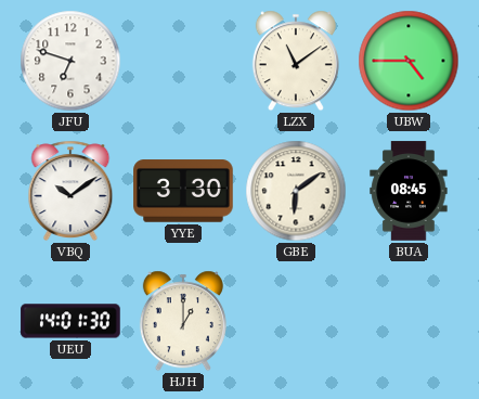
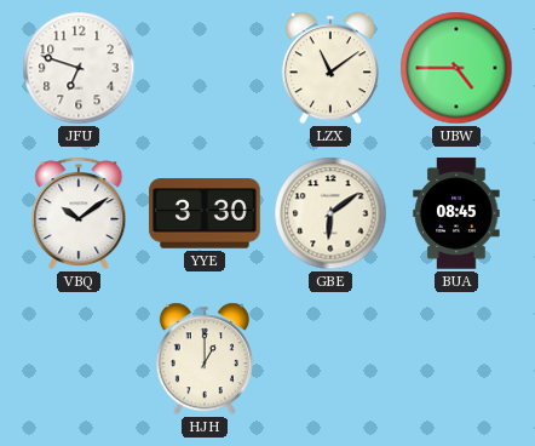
UEU: 14:01 -> none (70, 321)
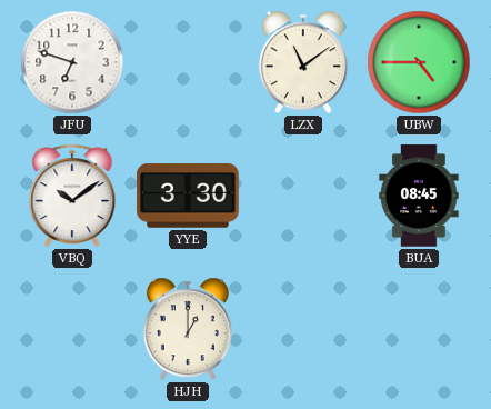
GBE: 6:09 -> none (330, 213)
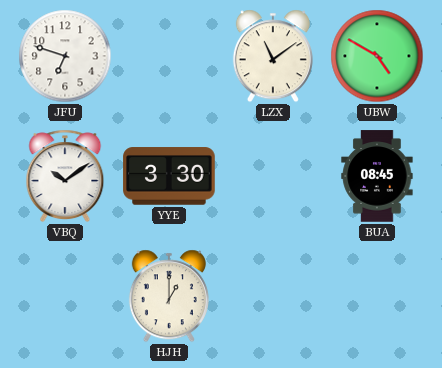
UBW: 4:45 -> 4:50 (377, 56)
